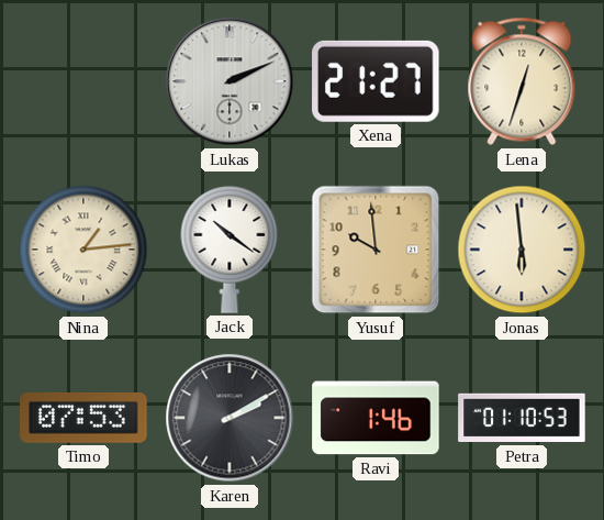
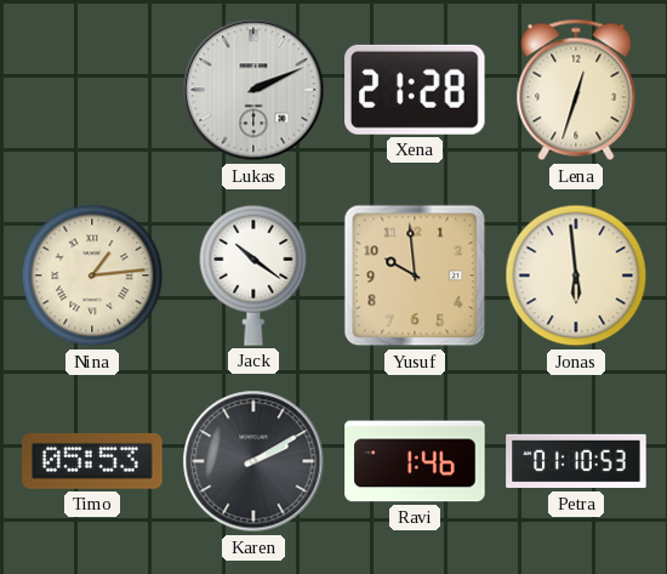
Xena: 21:27 -> 21:28 (415, 90)
Timo: 07:53 -> 05:53 (92, 461)
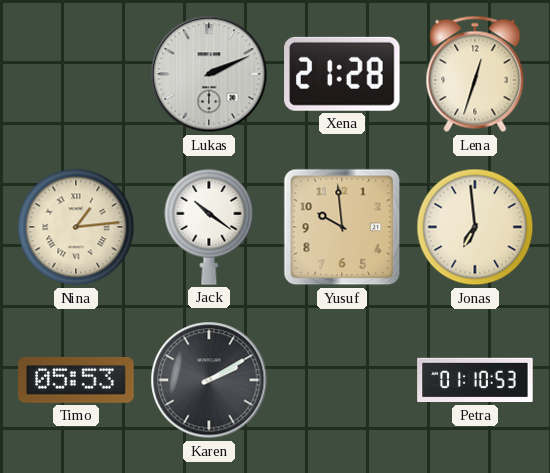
Jonas: 5:59 -> 6:59 (475, 227)
Ravi: 1:46 -> none (415, 461)
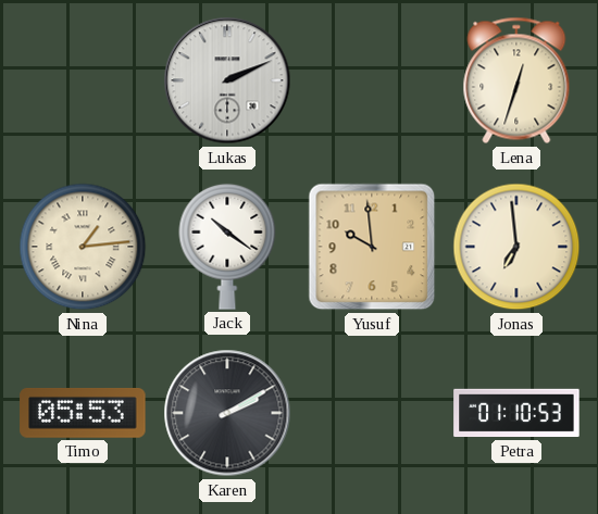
Xena: 21:28 -> none (342, 74)
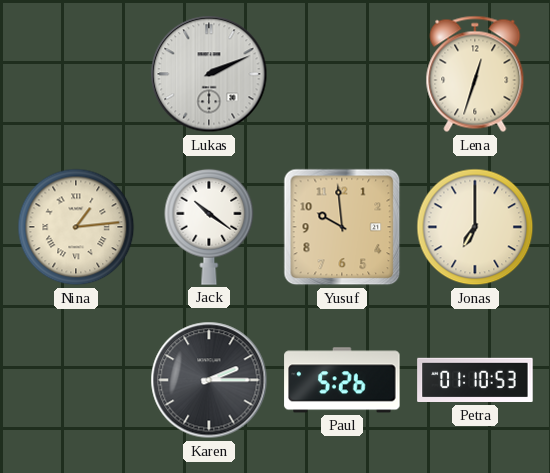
Jonas: 6:59 -> 7:00 (475, 227)
Timo: 05:53 -> none (83, 413)
Karen: 2:10 -> 2:15 (209, 380)
Paul: none -> 5:26 (342, 380)
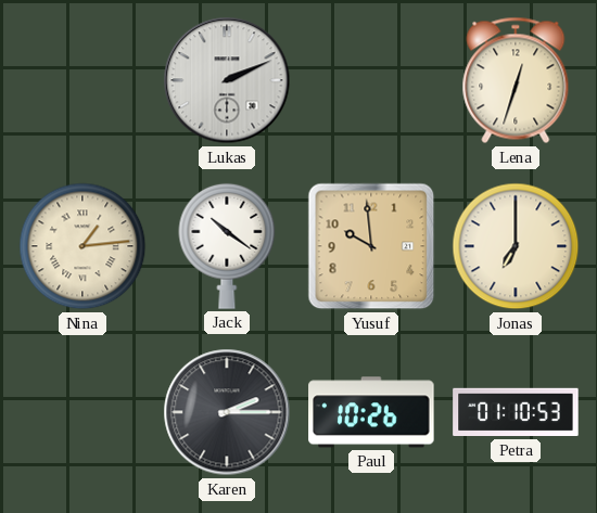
Paul: 5:26 -> 10:26 (371, 412)
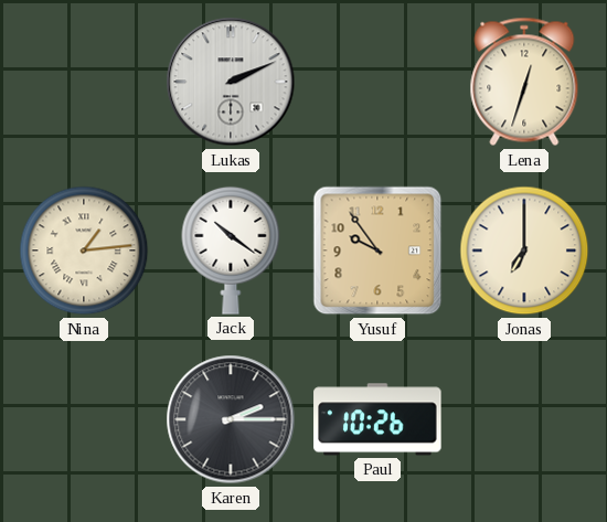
Yusuf: 9:59 -> 9:54 (377, 251)
Petra: 01:10 -> none (516, 412)
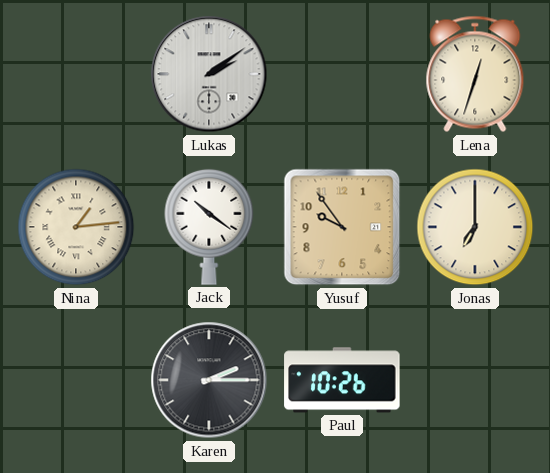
Lukas: 2:11 -> 2:09 (209, 74)
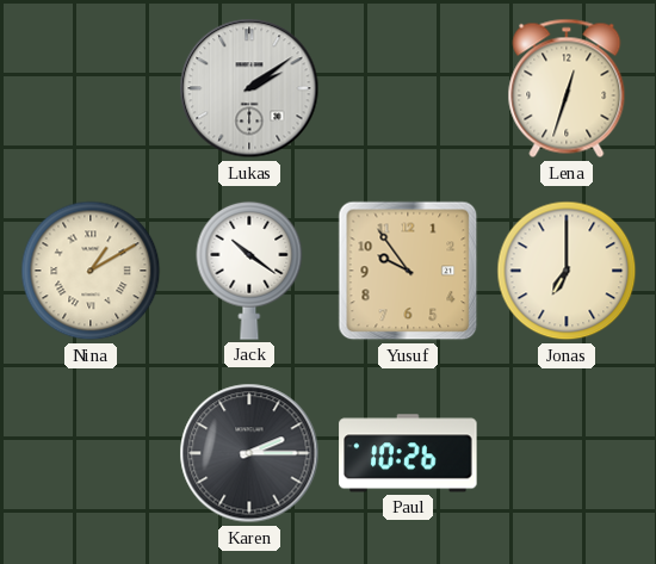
Nina: 1:14 -> 1:10 (91, 271)
